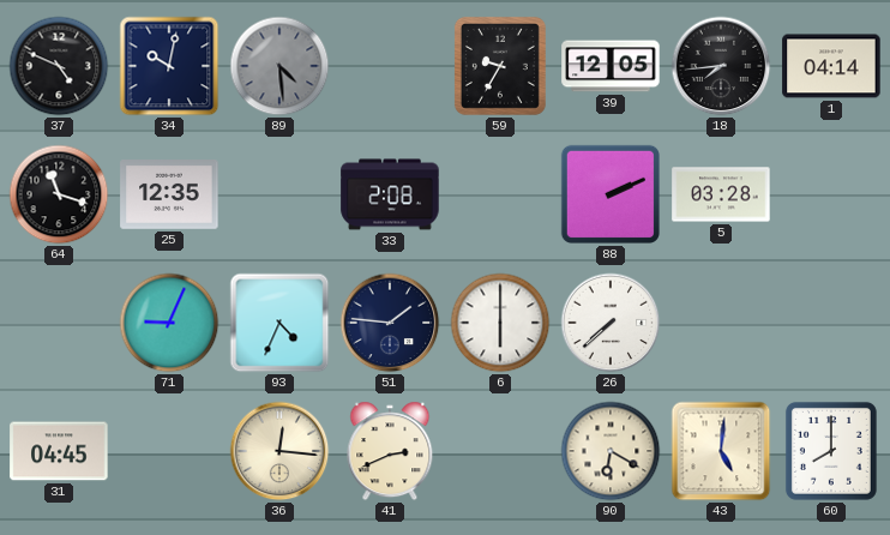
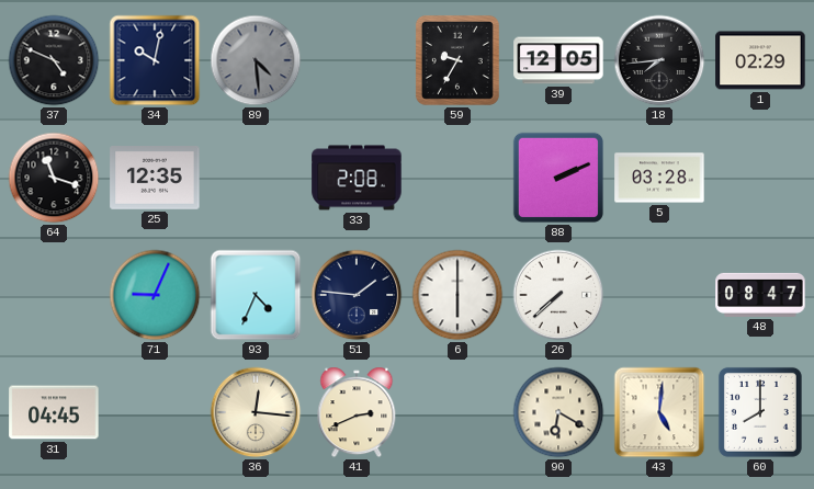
1: 04:14 -> 02:29 (760, 60)
48: none -> 08:47 (760, 295)
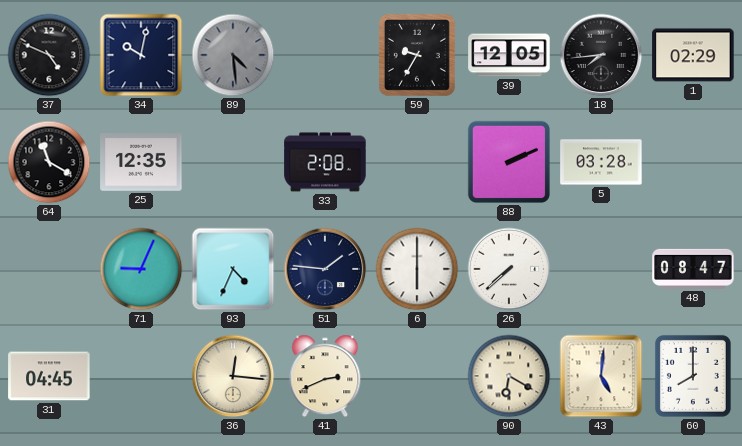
64: 11:18 -> 11:20 (49, 162)
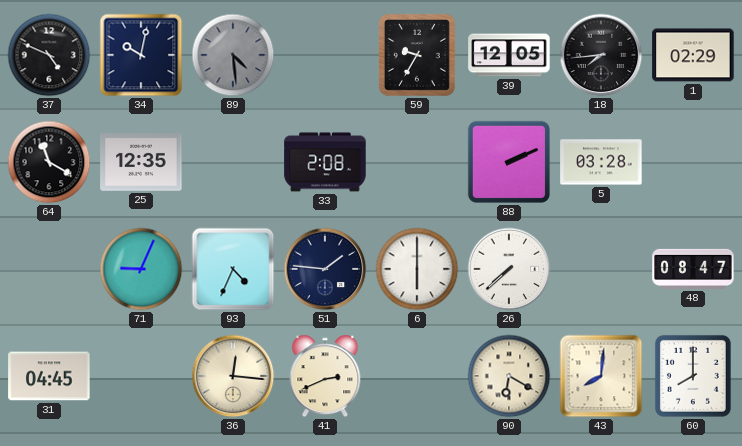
43: 5:01 -> 8:01 (601, 376)
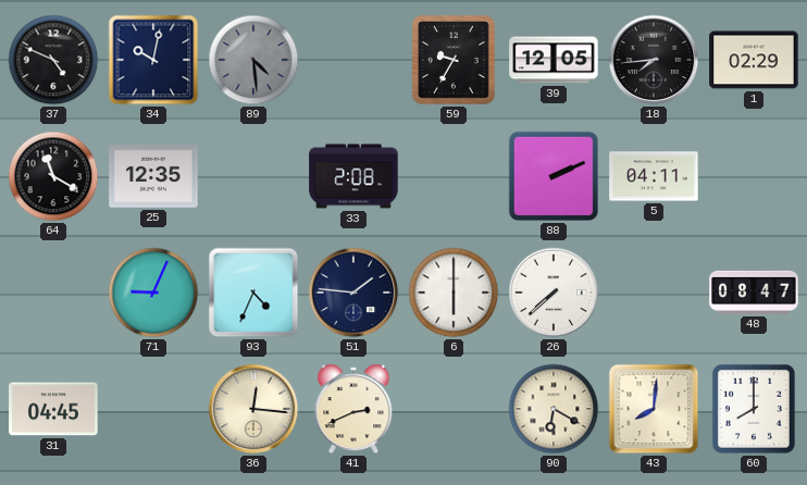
5: 03:28 -> 04:11 (654, 176)
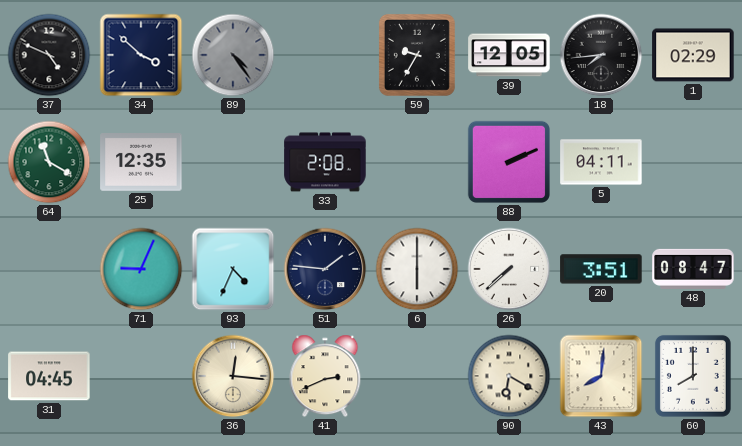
34: 10:02 -> 3:52 (141, 55)
89: 4:29 -> 4:24 (233, 55)
64 dial: black -> green (49, 162)
20: none -> 3:51 (601, 269)
